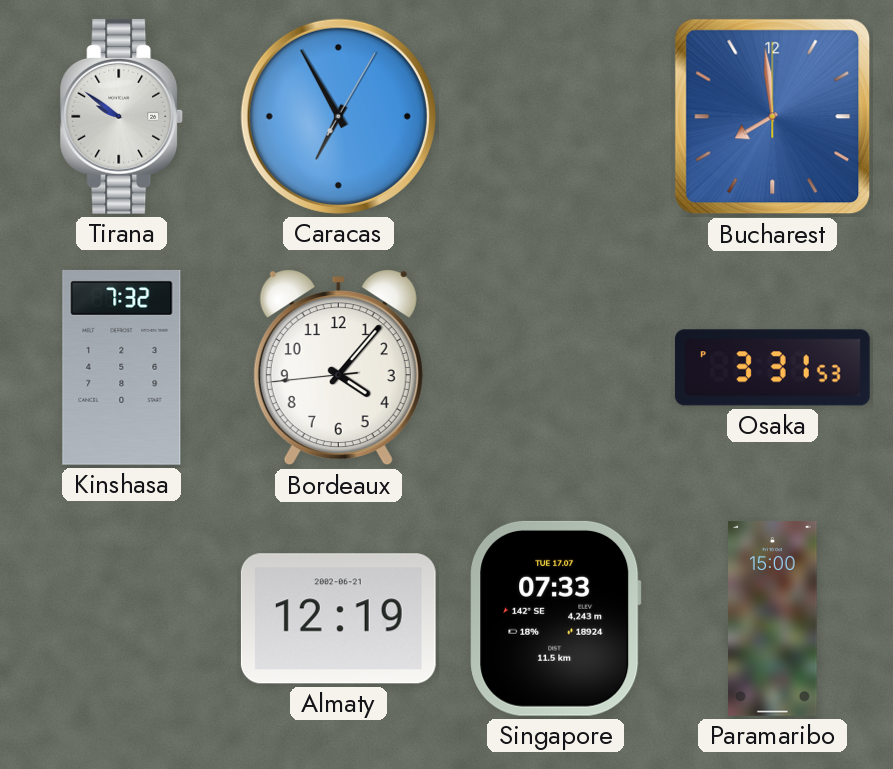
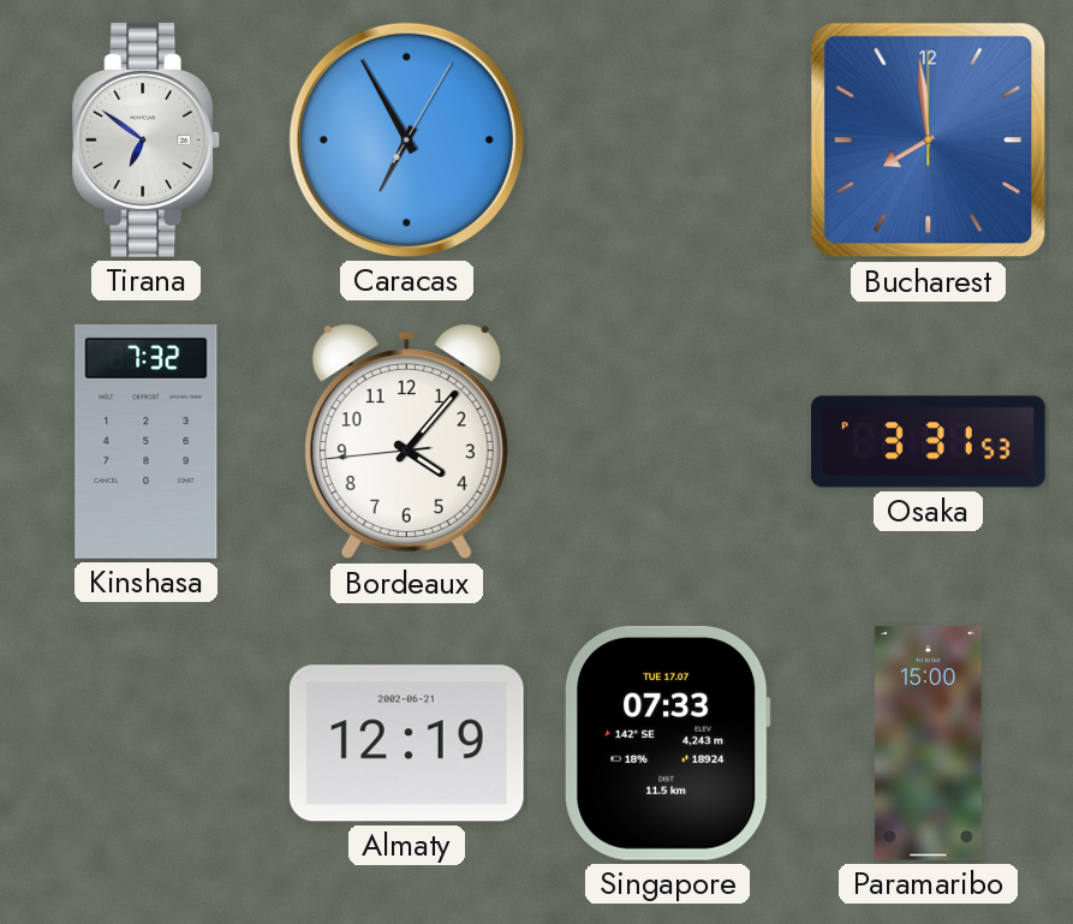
Tirana: 9:51 -> 6:51 (147, 139)
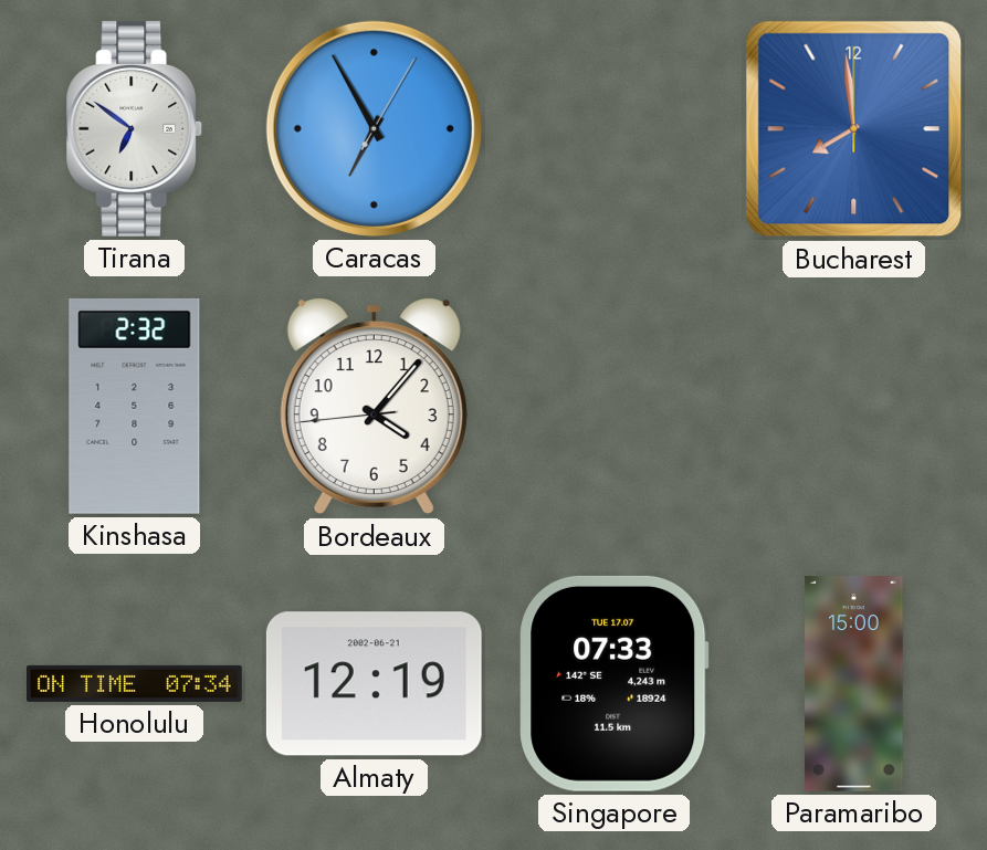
Kinshasa: 7:32 -> 2:32 (135, 406)
Osaka: 3:31 -> none (928, 442)
Honolulu: none -> 07:34 (135, 683)
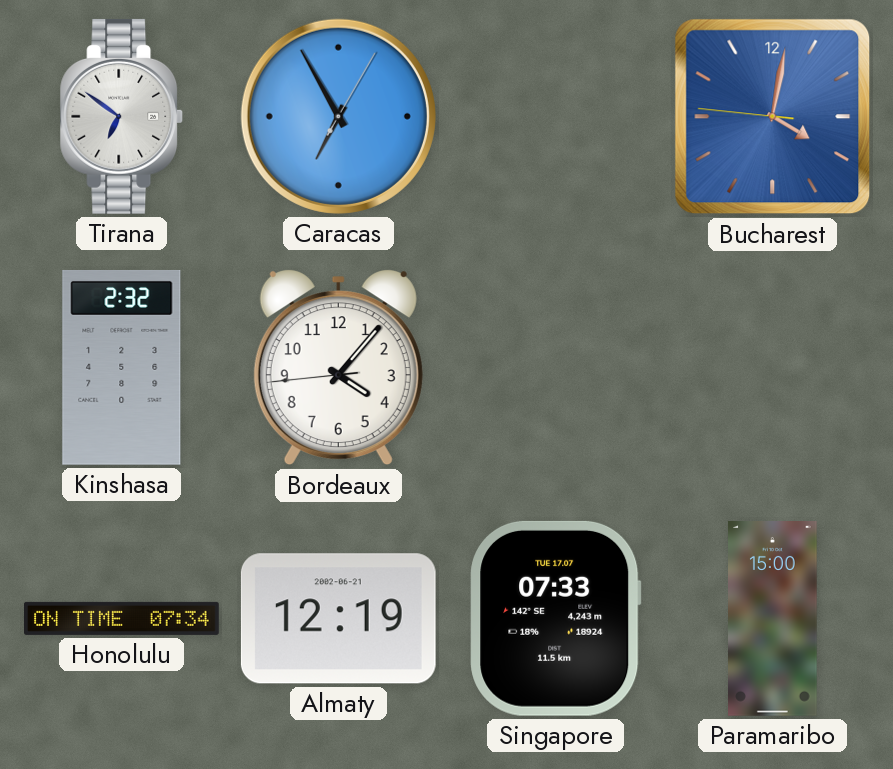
Bucharest: 7:59 -> 4:01 (773, 117)
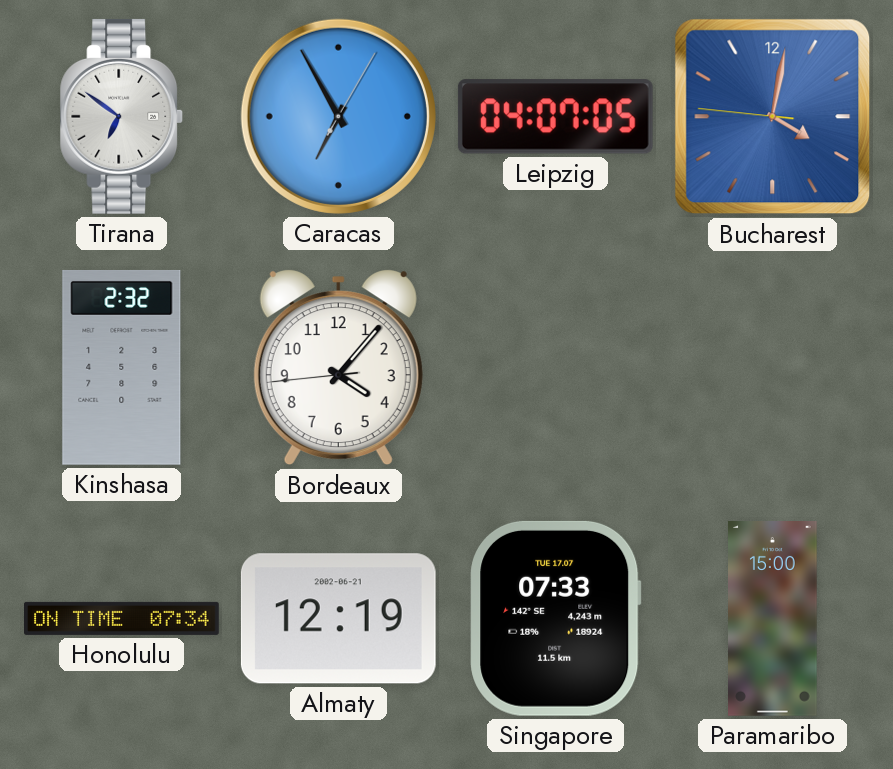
Leipzig: none -> 04:07 (555, 117)
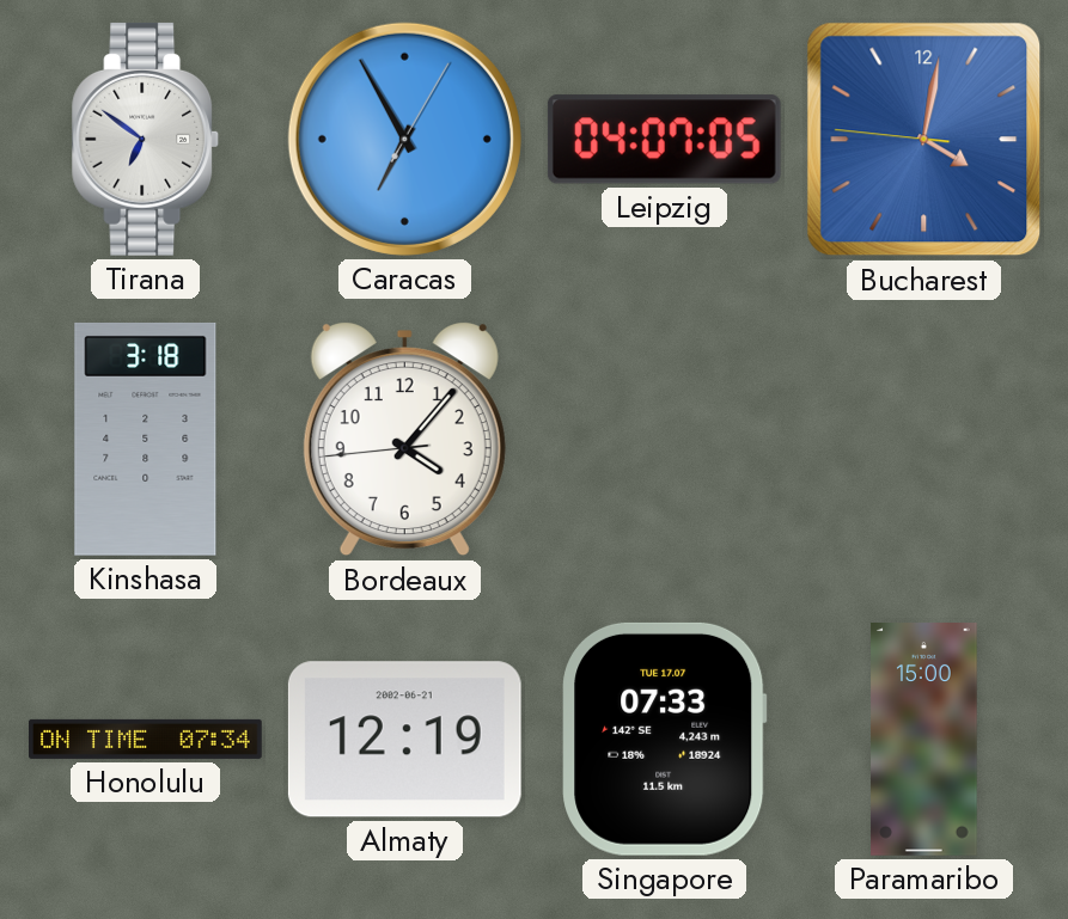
Kinshasa: 2:32 -> 3:18 (146, 439)
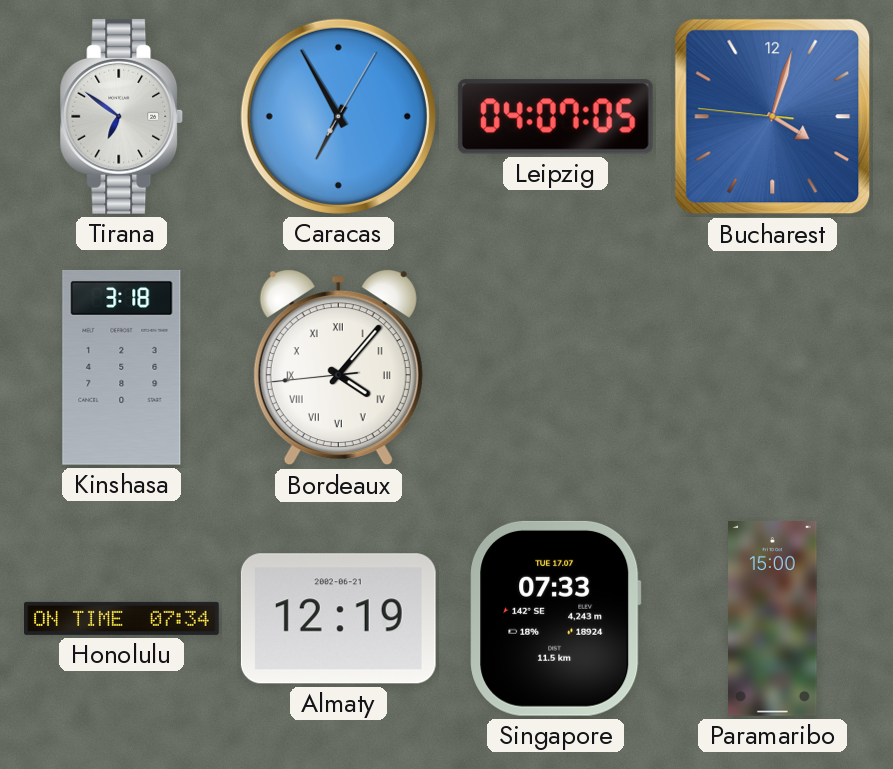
Bucharest: 4:01 -> 4:02 (773, 117)
Bordeaux numerals: Arabic -> Roman (338, 368)
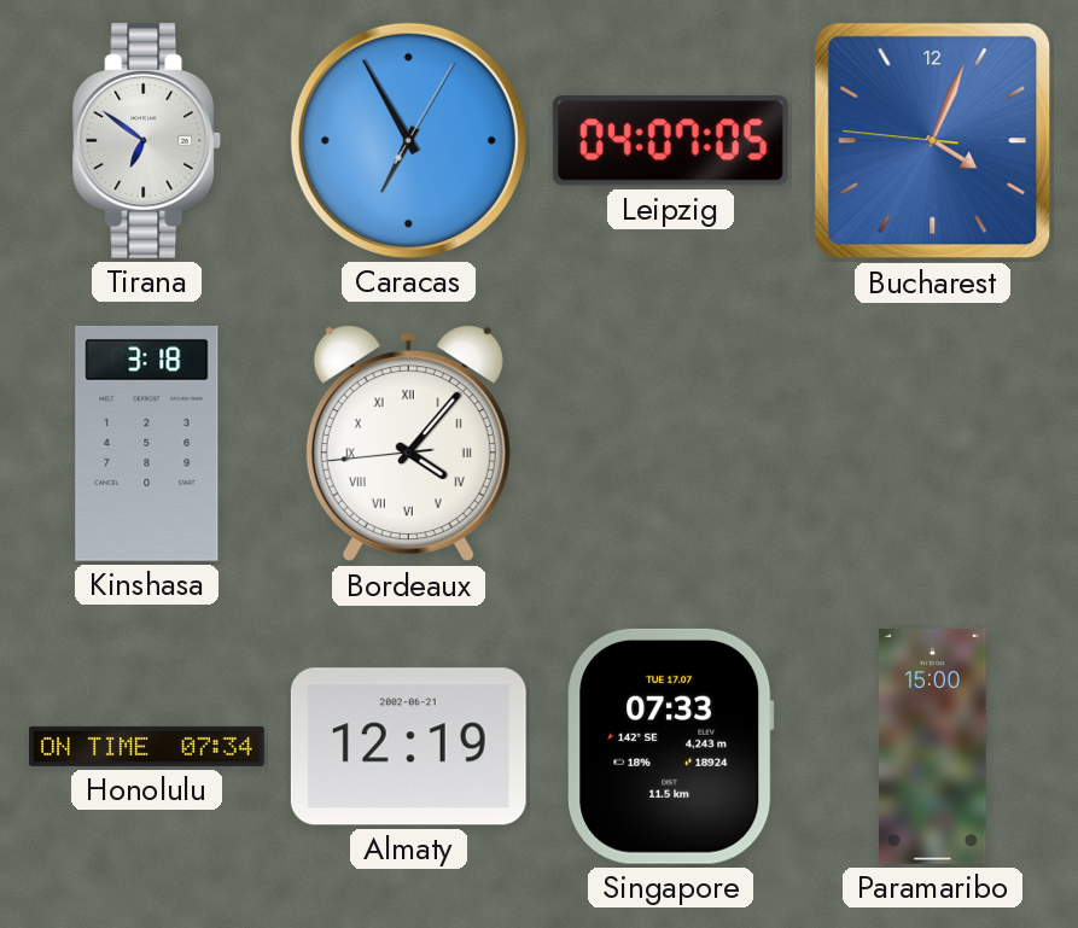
Bucharest: 4:02 -> 4:03 (933, 141)
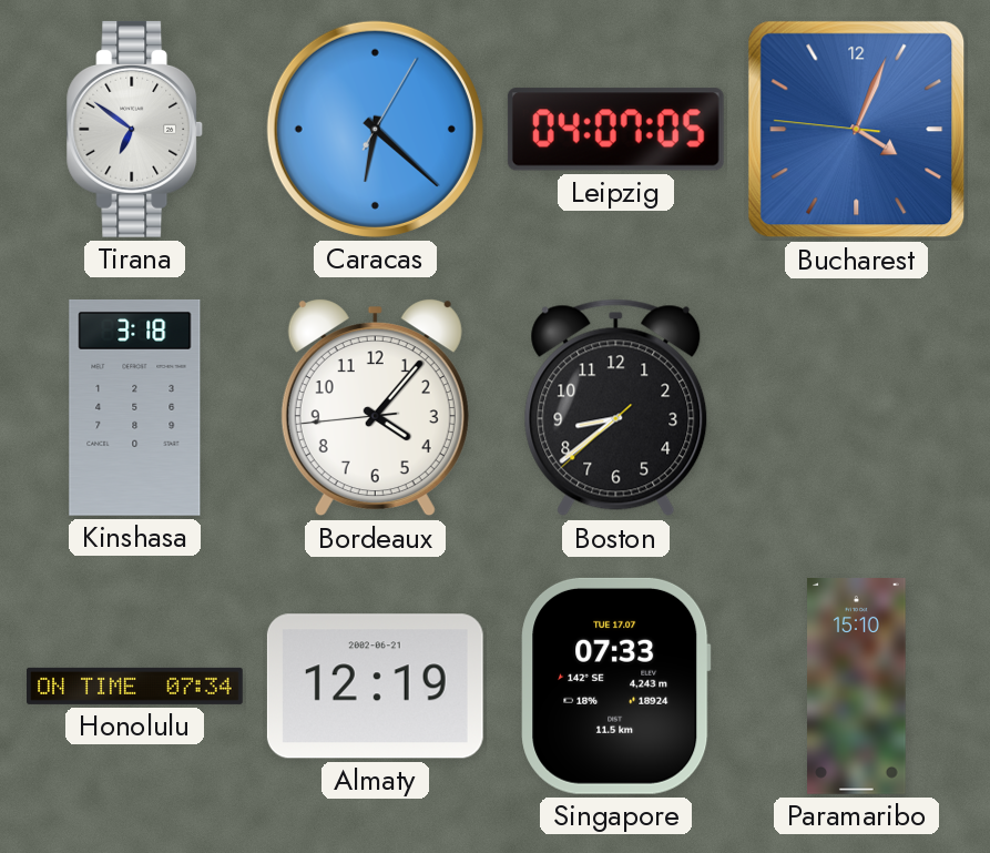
Caracas: 6:55 -> 6:22 (375, 129)
Bordeaux numerals: Roman -> Arabic (375, 408)
Boston: none -> 8:38 (616, 408)
Paramaribo: 15:00 -> 15:10 (857, 687)
